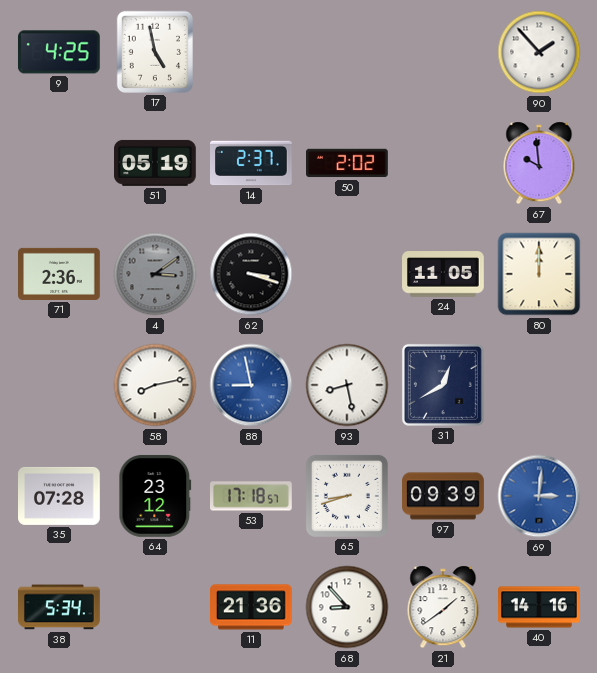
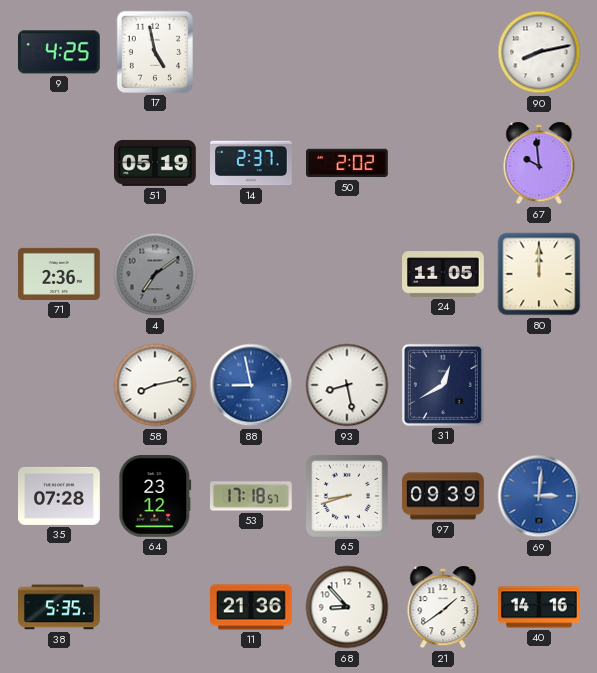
90: 1:53 -> 8:13 (539, 52)
4: 3:09 -> 7:09 (155, 274)
62: 3:18 -> none (251, 274)
38: 5:34 -> 5:35 (60, 607)
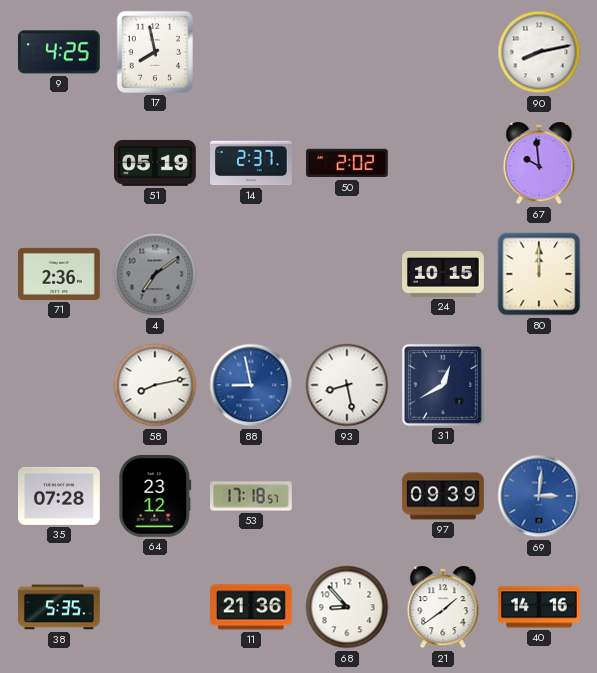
17: 4:58 -> 7:58 (155, 52)
24: 11:05 -> 10:15 (444, 274)
65: 8:42 -> none (347, 496)
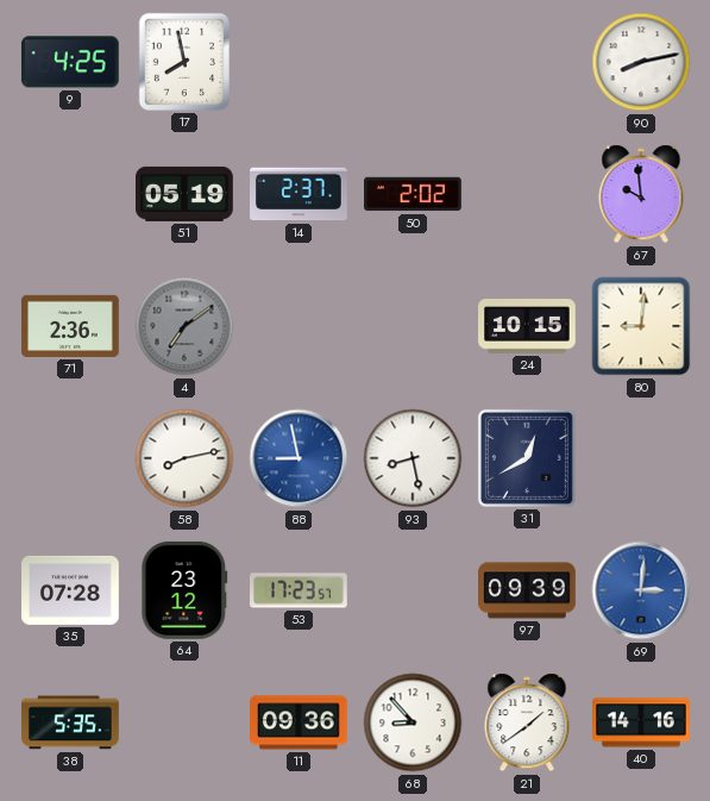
80: 12:00 -> 9:01 (641, 326)
53: 17:18 -> 17:23 (300, 590)
11: 21:36 -> 09:36 (300, 722)
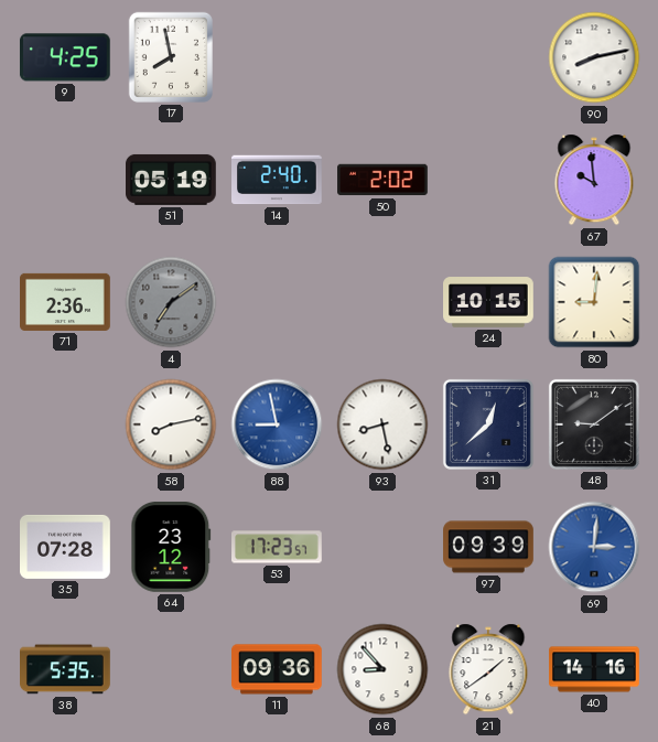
14: 2:37 -> 2:40 (278, 180)
31: 12:40 -> 12:38 (488, 424)
48: none -> 9:09 (594, 424)
